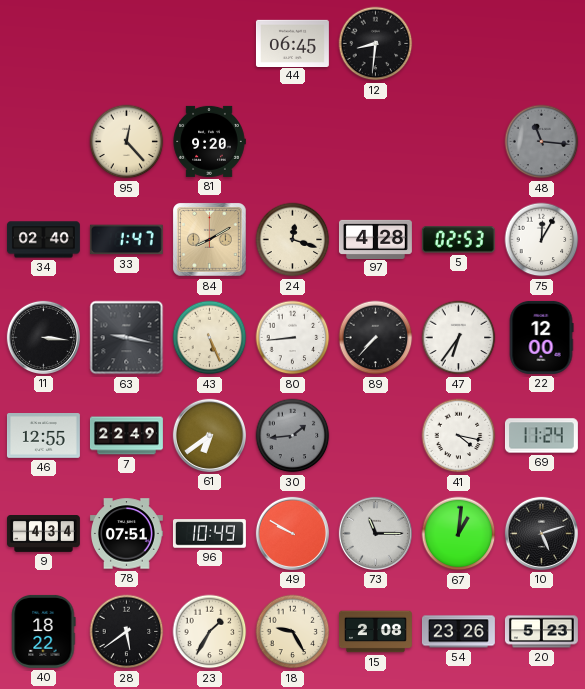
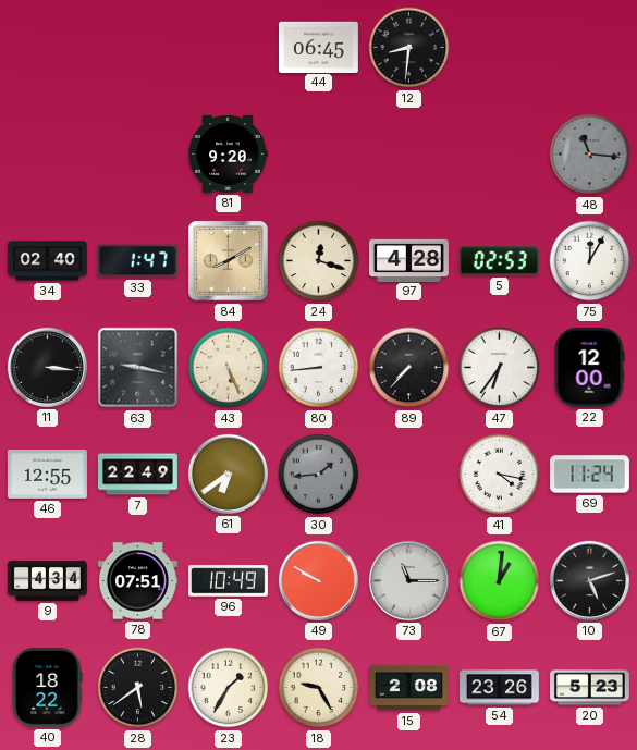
95: 12:23 -> none (127, 142)
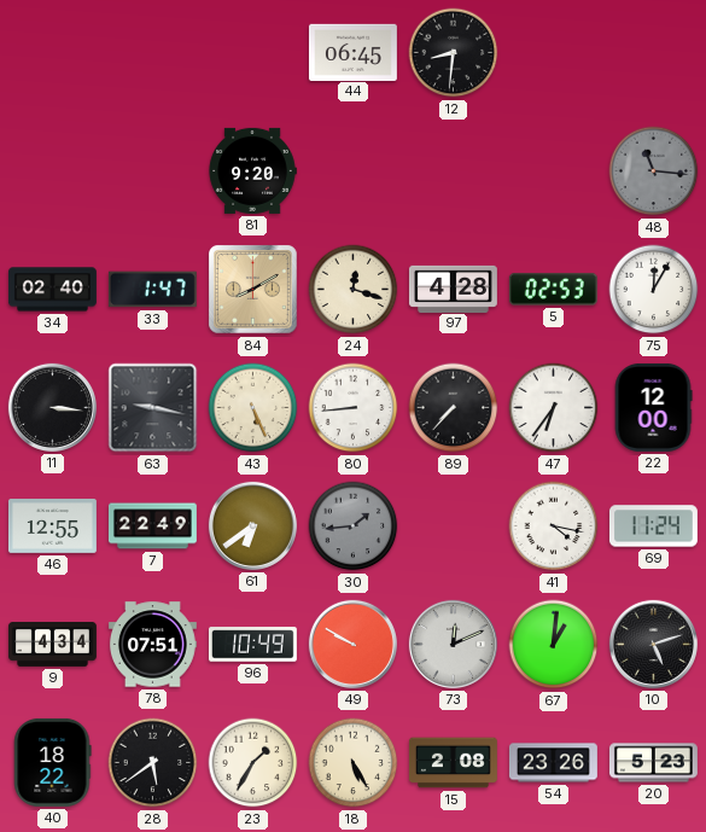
73: 11:15 -> 12:11 (453, 644)
18: 9:25 -> 5:25 (354, 763)
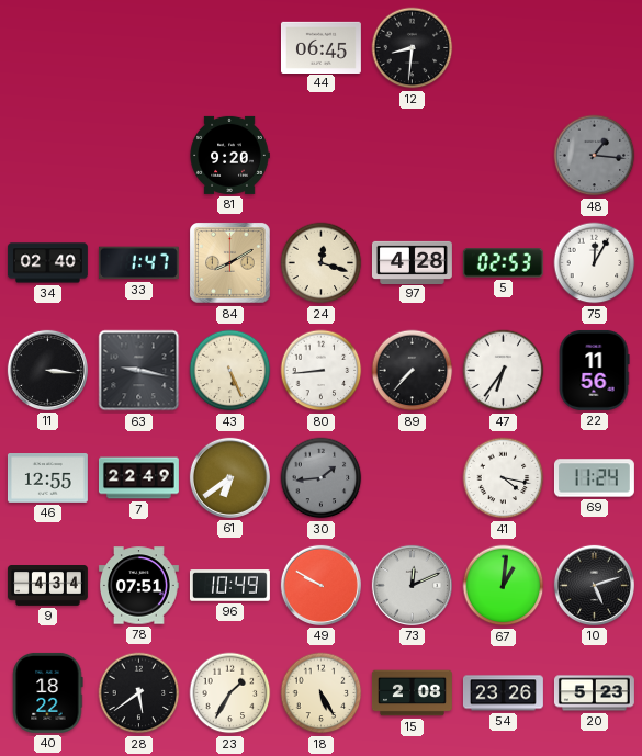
48: 11:16 -> 1:16 (595, 156)
22: 12:00 -> 11:56 (594, 370)
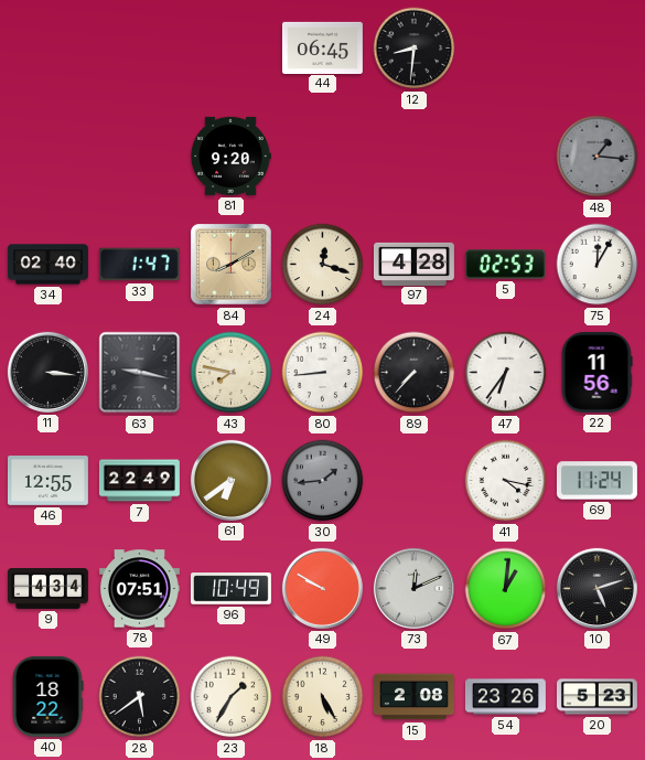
43: 5:26 -> 7:47 (232, 373)
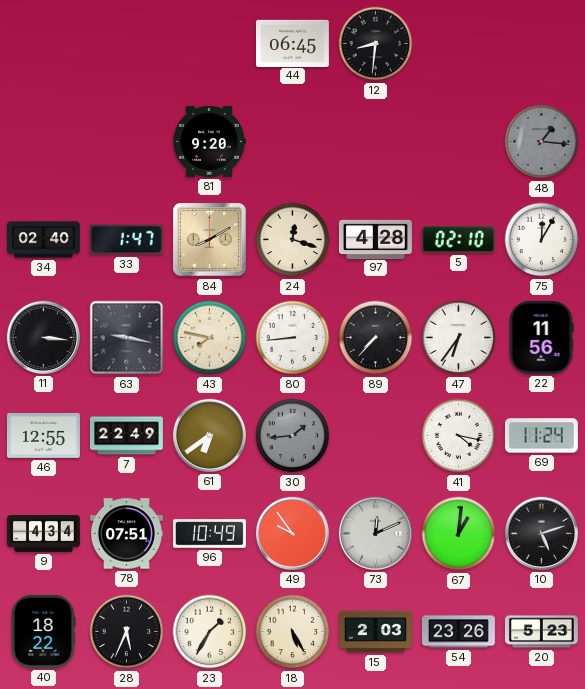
5: 02:53 -> 02:10 (458, 240)
49: 9:50 -> 9:54 (292, 533)
28: 5:39 -> 5:34 (127, 632)
15: 2:08 -> 2:03 (375, 632)
